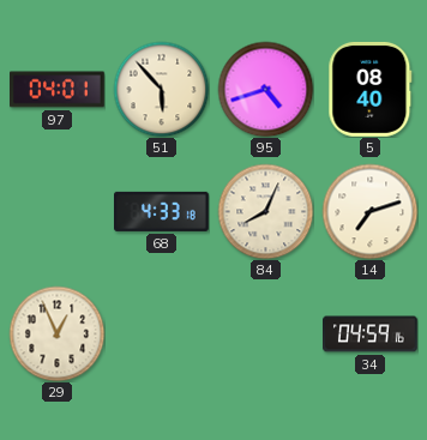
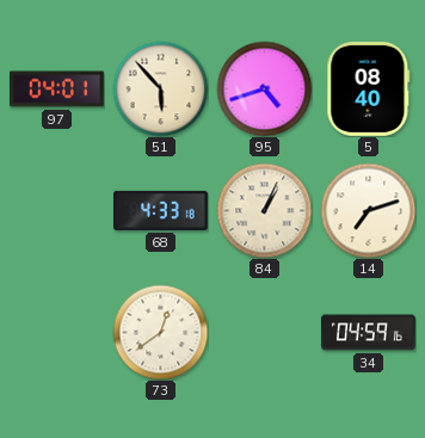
84: 8:04 -> 1:04 (264, 210)
29: 12:56 -> none (56, 333)
73: none -> 12:39 (160, 332)
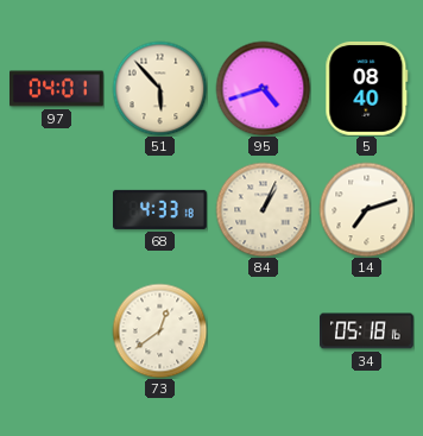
34: 04:59 -> 05:18 (367, 331)
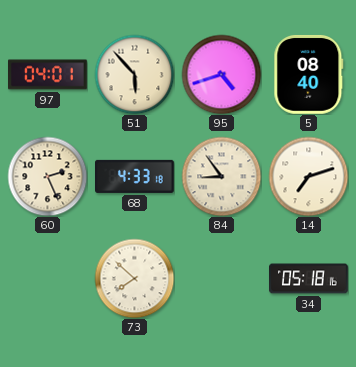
60: none -> 2:26 (47, 176)
84: 1:04 -> 8:54 (221, 176)
73: 12:39 -> 7:52 (134, 278)
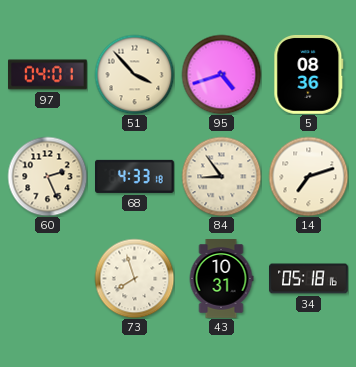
51: 5:53 -> 3:53 (134, 74)
5: 08:40 -> 08:36 (309, 74)
73: 7:52 -> 7:57 (134, 278)
43: none -> 10:31 (221, 279)
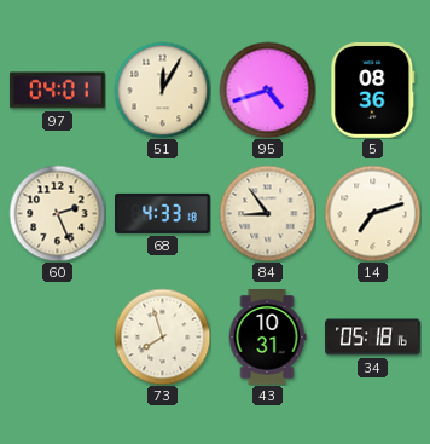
51: 3:53 -> 12:05 (162, 90)
